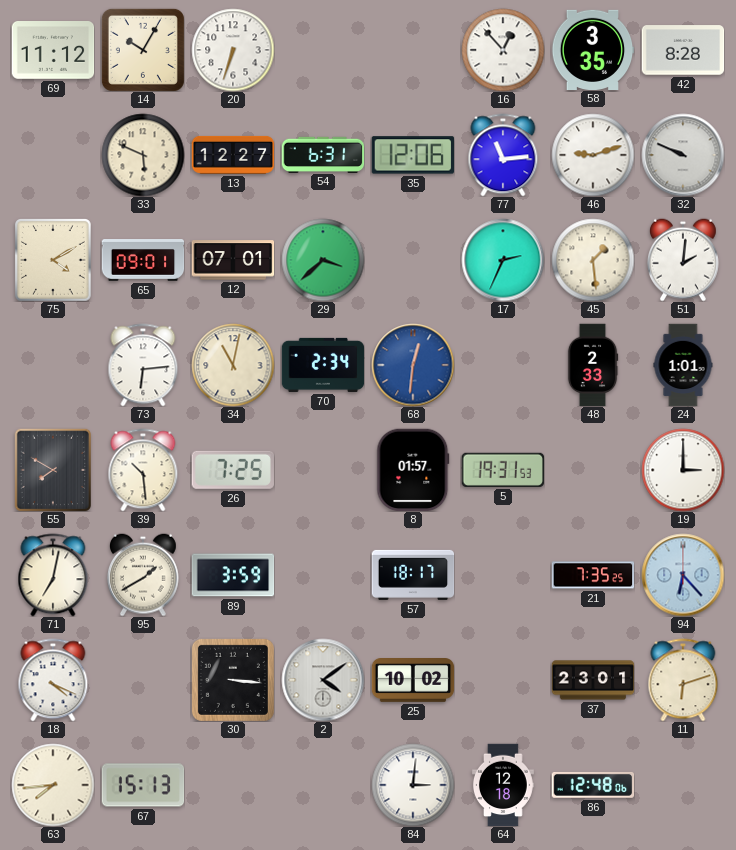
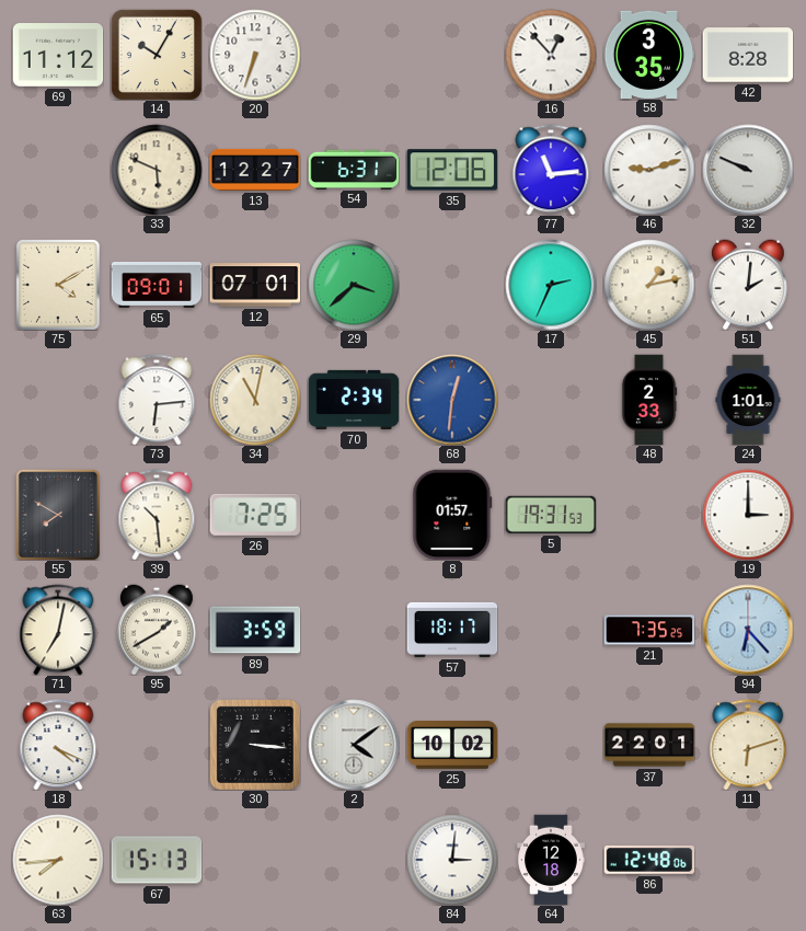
45: 1:29 -> 1:13 (649, 285)
37: 23:01 -> 22:01 (649, 745)
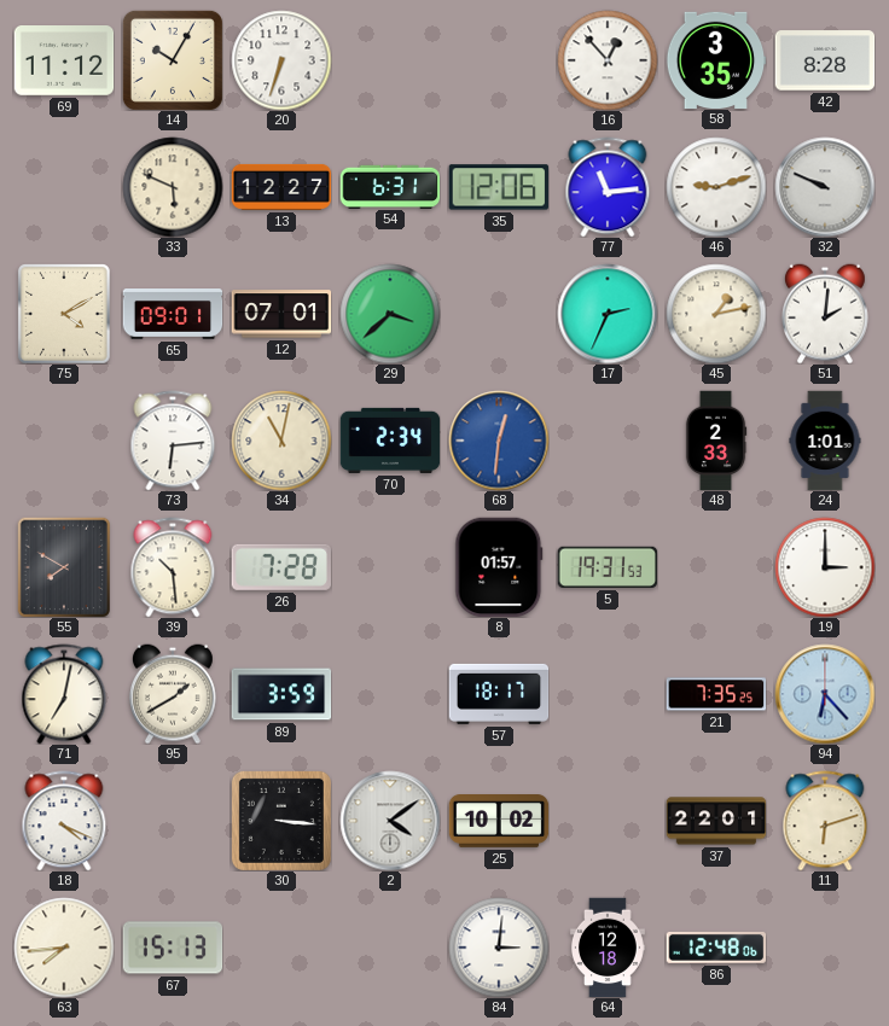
26: 7:25 -> 7:28 (280, 567)
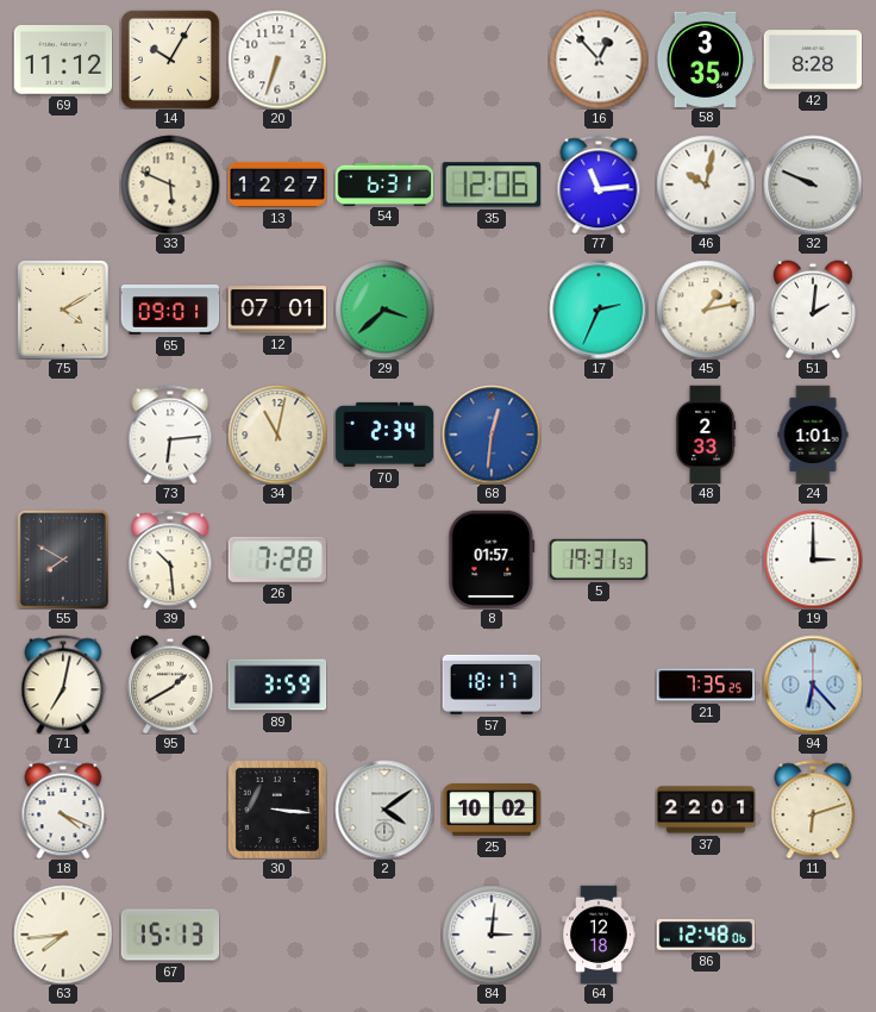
46: 9:12 -> 10:02 (706, 185)
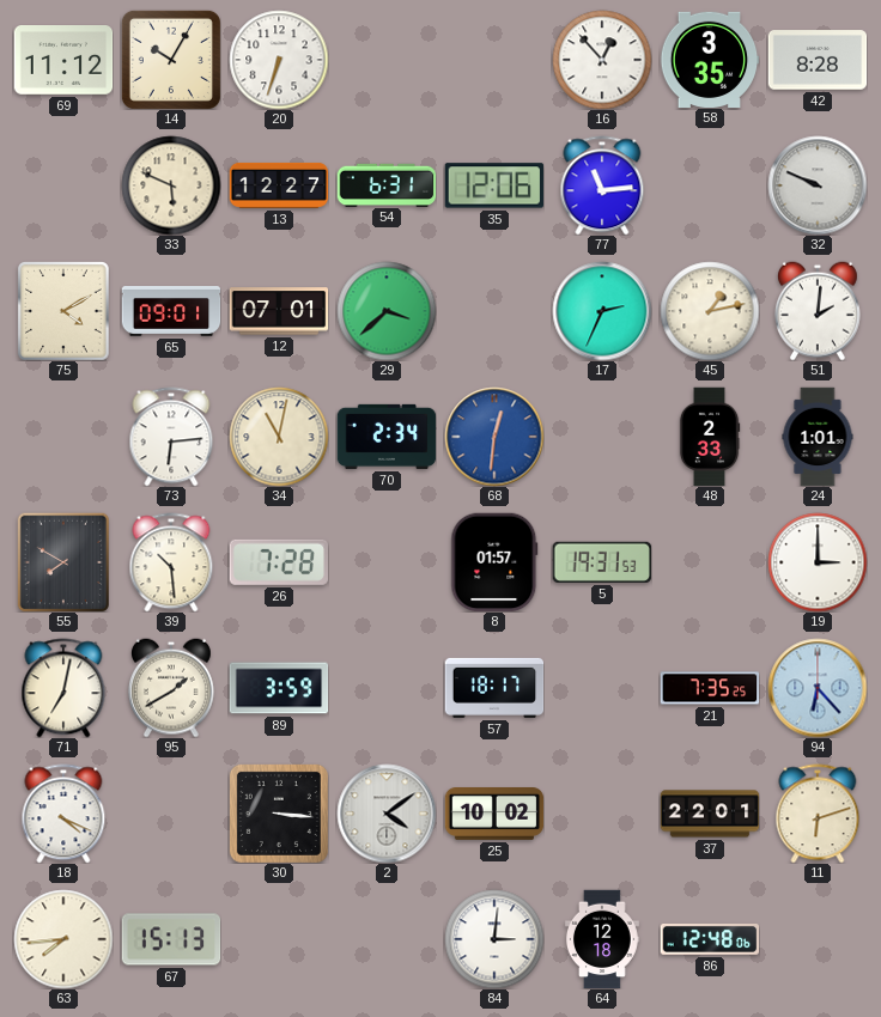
46: 10:02 -> none (706, 185)
